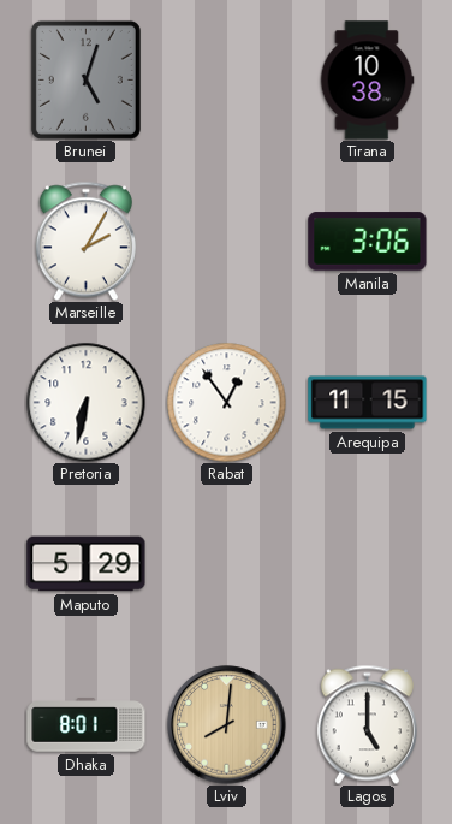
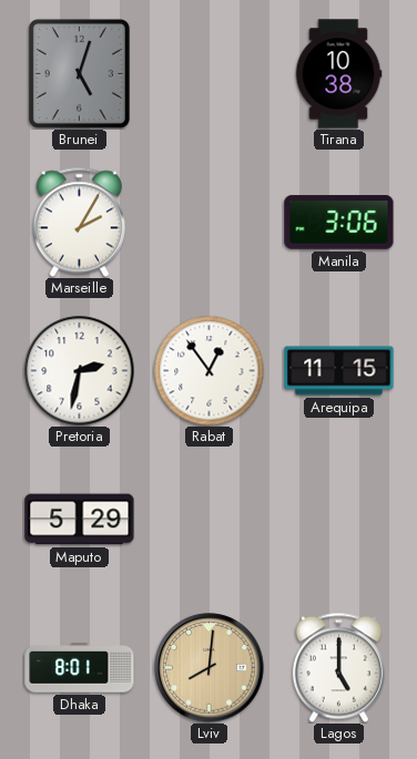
Pretoria: 6:32 -> 2:32 (80, 371)
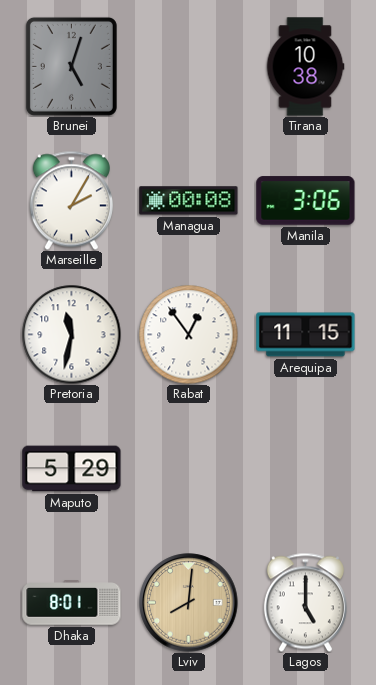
Managua: none -> 00:08 (189, 201)
Pretoria: 2:32 -> 11:32 (72, 335)
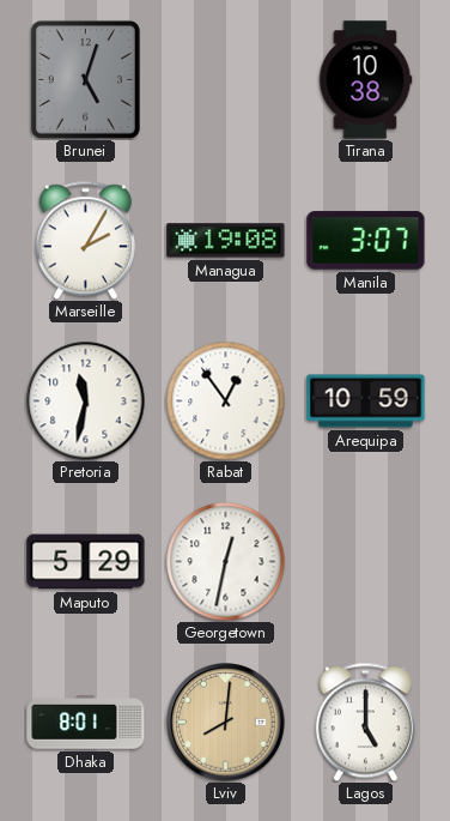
Managua: 00:08 -> 19:08 (226, 241)
Manila: 3:06 -> 3:07 (366, 241)
Arequipa: 11:15 -> 10:59 (366, 402)
Georgetown: none -> 12:32 (226, 562)
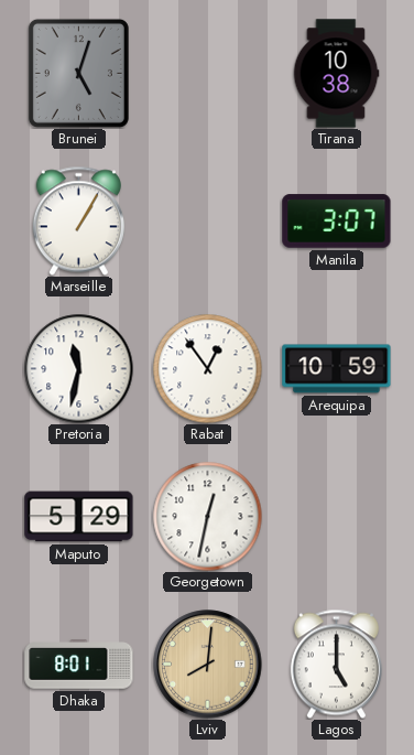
Marseille: 2:05 -> 1:05 (78, 220)
Managua: 19:08 -> none (226, 241)
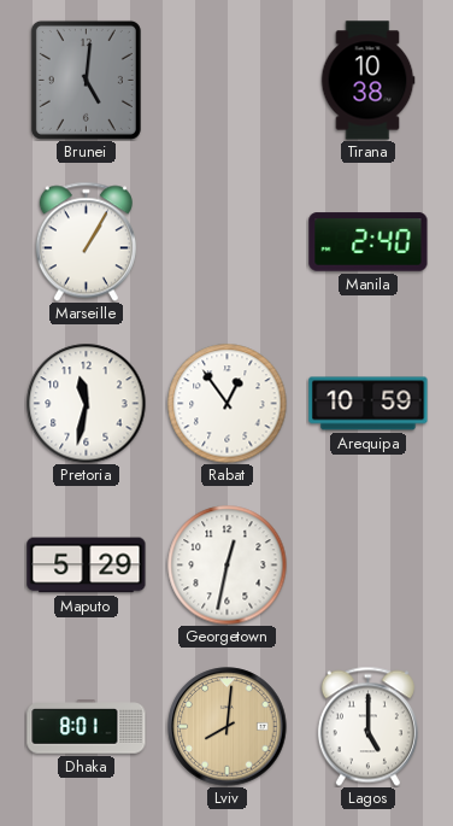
Brunei: 5:03 -> 5:01 (86, 80)
Manila: 3:07 -> 2:40 (369, 242)
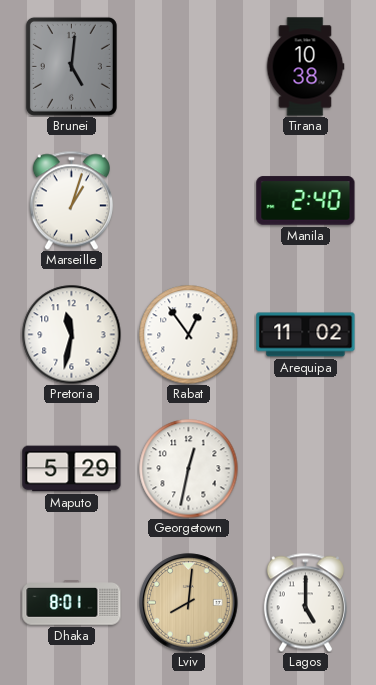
Marseille: 1:05 -> 1:03 (71, 200)
Arequipa: 10:59 -> 11:02 (306, 335)
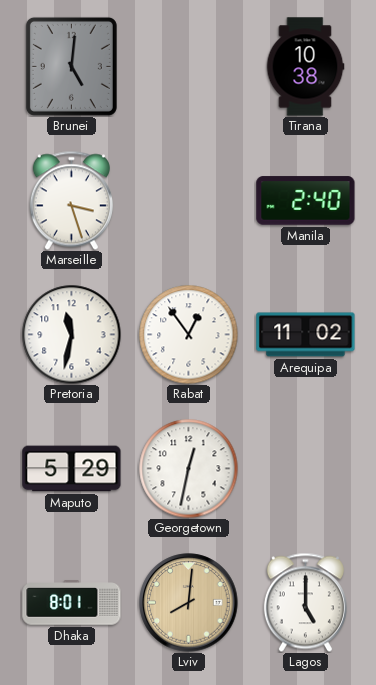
Marseille: 1:03 -> 3:27 (71, 200)
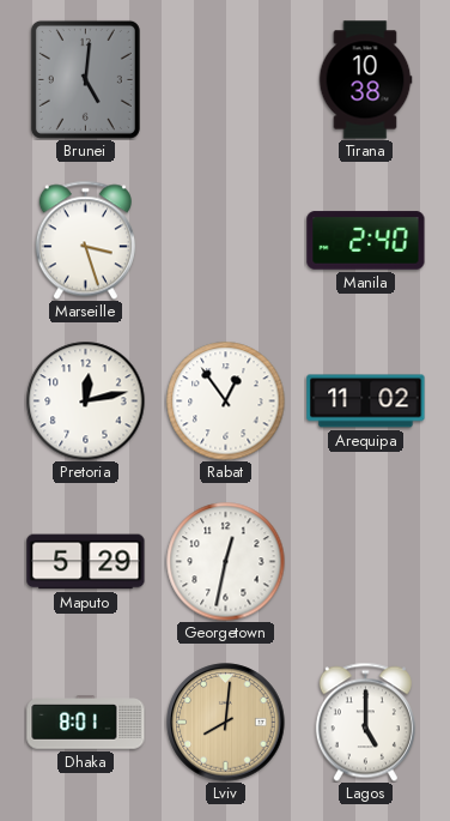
Pretoria: 11:32 -> 12:13 (86, 402)
